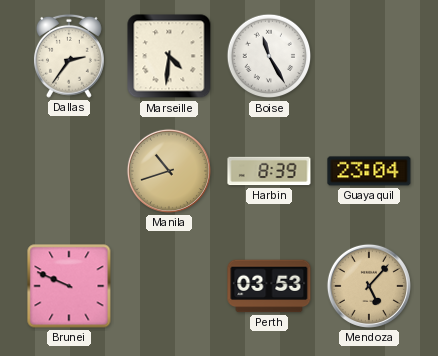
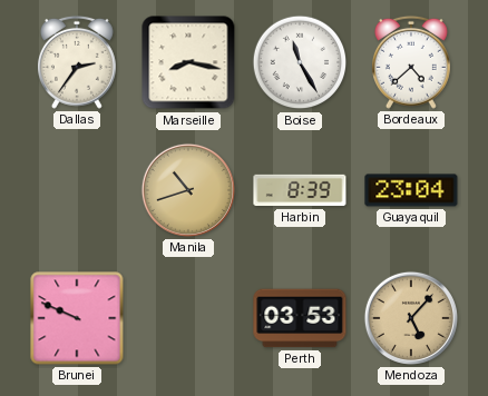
Marseille: 4:31 -> 8:17 (188, 62)
Bordeaux: none -> 4:38 (411, 62)
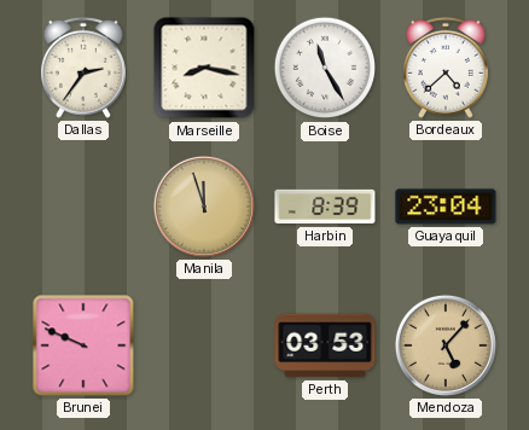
Manila: 10:42 -> 11:57 (204, 207)
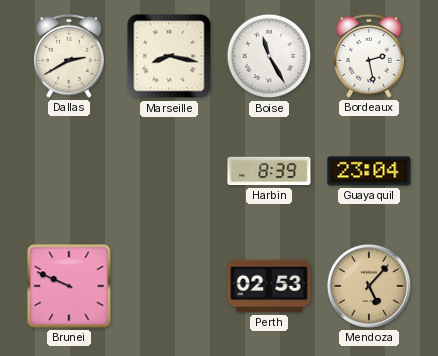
Dallas: 2:36 -> 2:40 (69, 56)
Bordeaux: 4:38 -> 2:28 (369, 56)
Manila: 11:57 -> none (204, 207)
Perth: 03:53 -> 02:53 (269, 286)
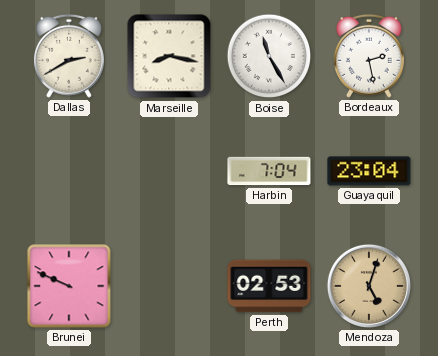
Harbin: 8:39 -> 7:04 (269, 171)
Mendoza: 5:07 -> 5:03 (369, 286)
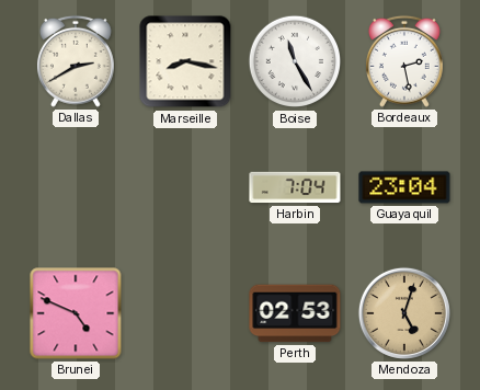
Brunei: 9:49 -> 4:49 (76, 313)
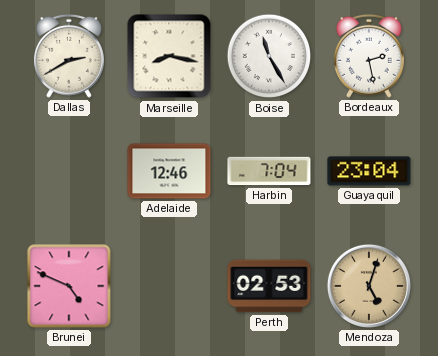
Adelaide: none -> 12:46 (169, 171)
